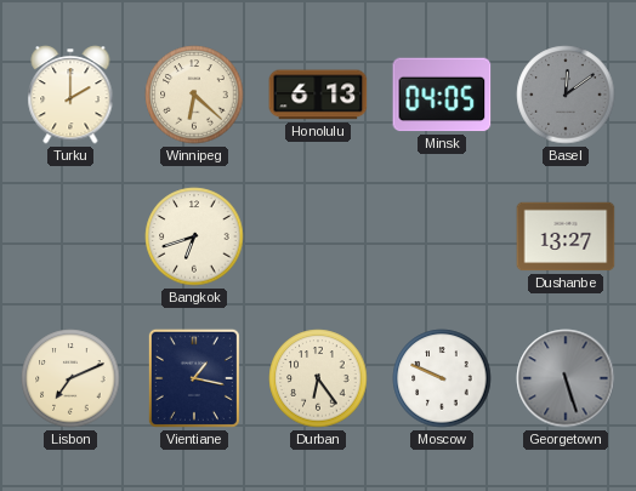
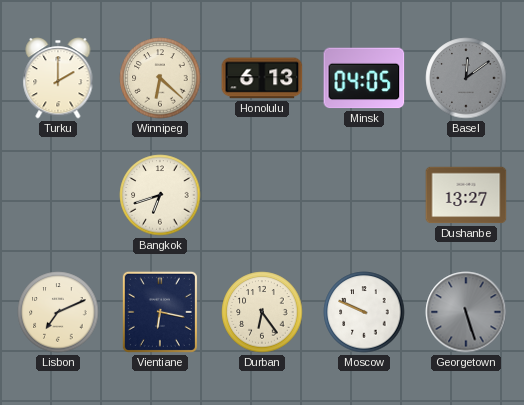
Vientiane: 1:17 -> 6:17 (160, 312)
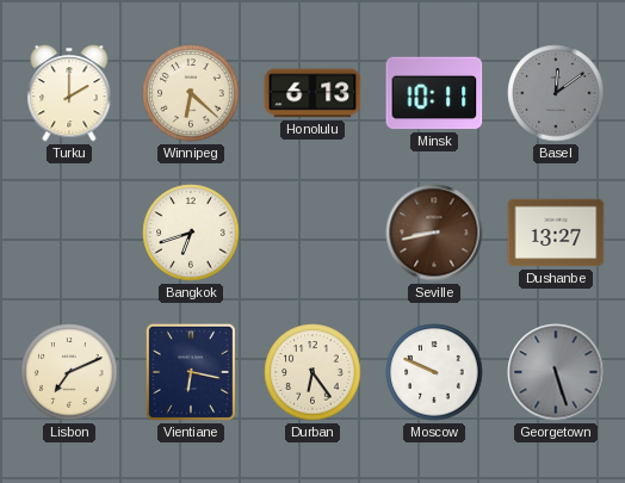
Minsk: 04:05 -> 10:11 (434, 93)
Seville: none -> 8:43 (434, 233)
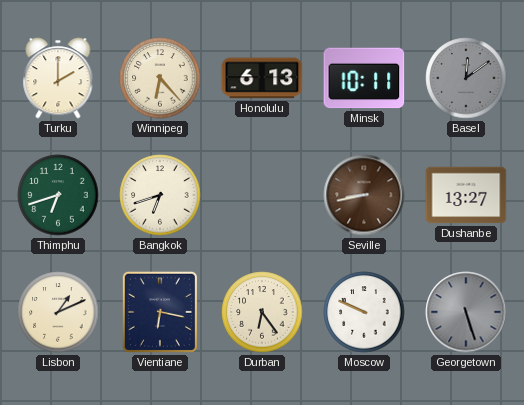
Winnipeg: 6:22 -> 6:23 (160, 78)
Thimphu: none -> 6:42 (58, 195)
Lisbon: 7:11 -> 1:11 (58, 312)
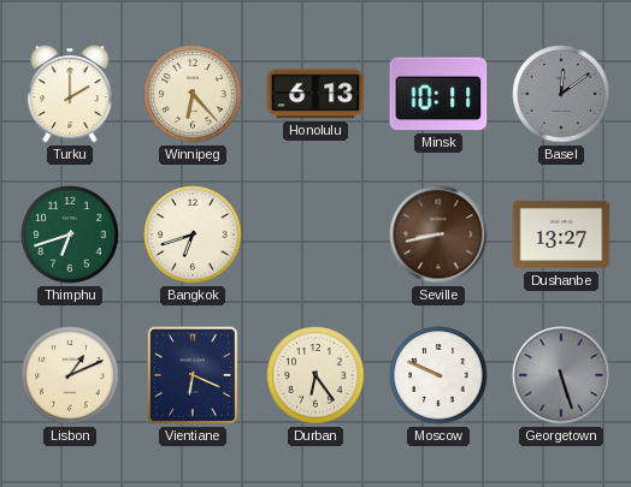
Vientiane: 6:17 -> 6:19 (193, 375)
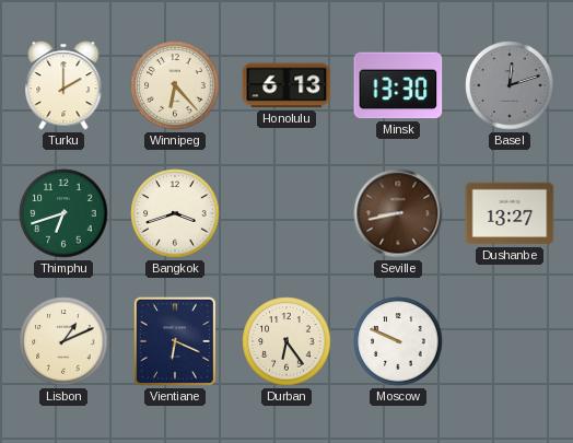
Minsk: 10:11 -> 13:30 (398, 85)
Basel: 12:09 -> 12:12 (510, 85)
Bangkok: 6:42 -> 3:42 (175, 213)
Georgetown: 5:27 -> none (561, 375)
